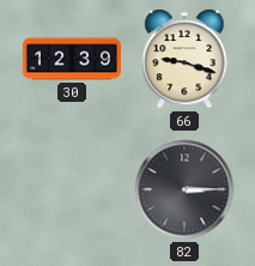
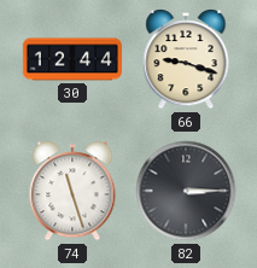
30: 12:39 -> 12:44 (72, 59)
74: none -> 11:27 (72, 191)
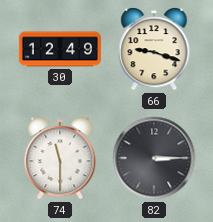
30: 12:44 -> 12:49 (60, 49)
74: 11:27 -> 11:30 (60, 158)
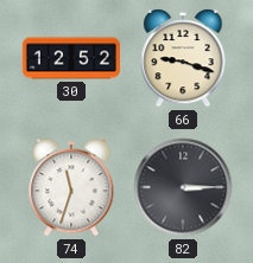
30: 12:49 -> 12:52 (71, 58)
74: 11:30 -> 11:33 (71, 187)
